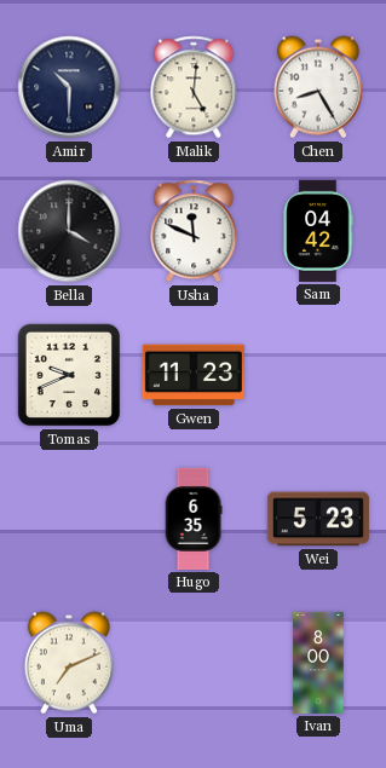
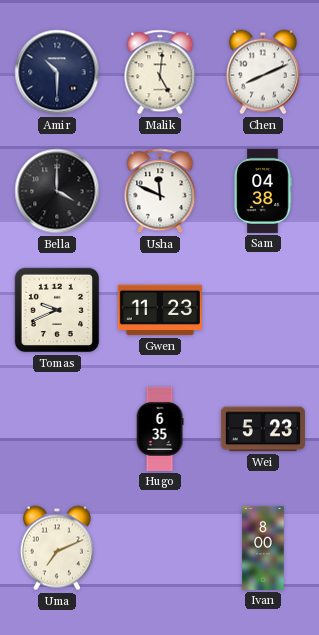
Chen: 8:25 -> 8:11 (263, 72)
Sam: 04:42 -> 04:38 (263, 191)
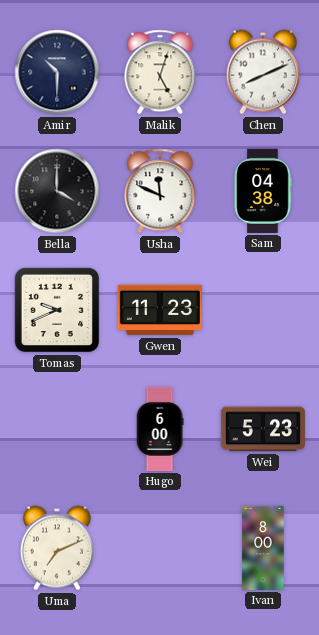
Malik: 5:01 -> 5:03 (160, 72)
Hugo: 6:35 -> 6:00 (160, 429)
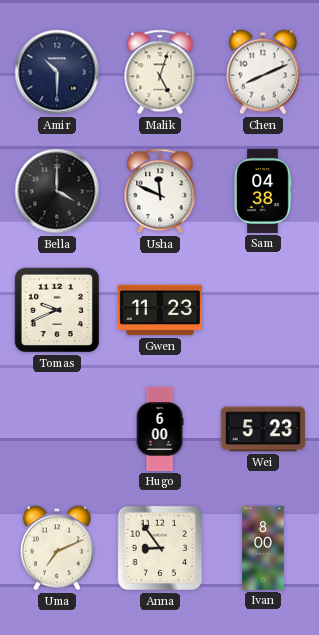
Anna: none -> 8:54 (160, 548)
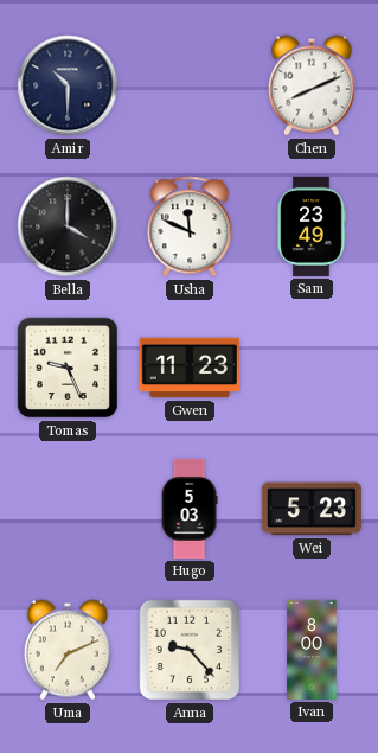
Malik: 5:03 -> none (160, 72)
Sam: 04:38 -> 23:49 (312, 226)
Tomas: 9:41 -> 9:26 (68, 368)
Hugo: 6:00 -> 5:03 (190, 509)
Anna: 8:54 -> 9:23 (190, 650)
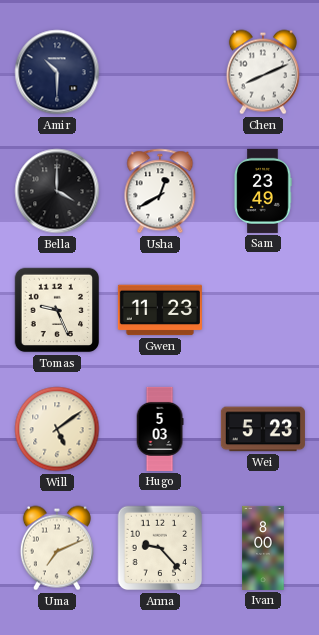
Usha: 11:49 -> 12:40 (160, 191)
Will: none -> 5:09 (57, 429)
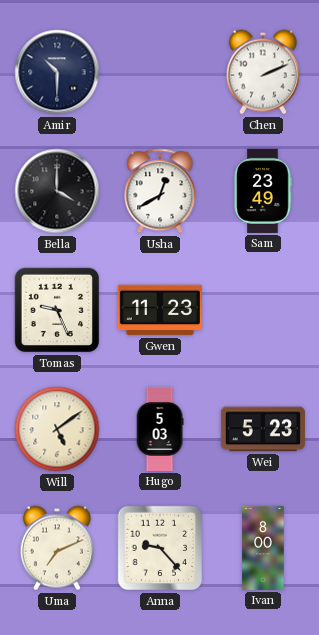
Chen: 8:11 -> 2:11 (263, 72)
